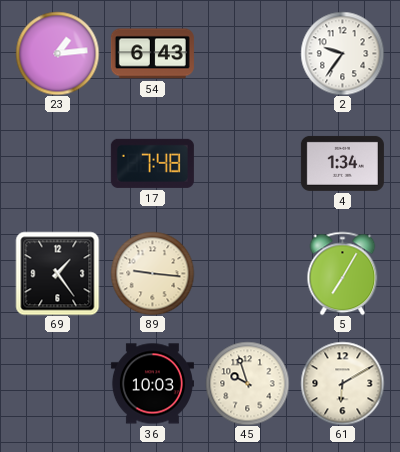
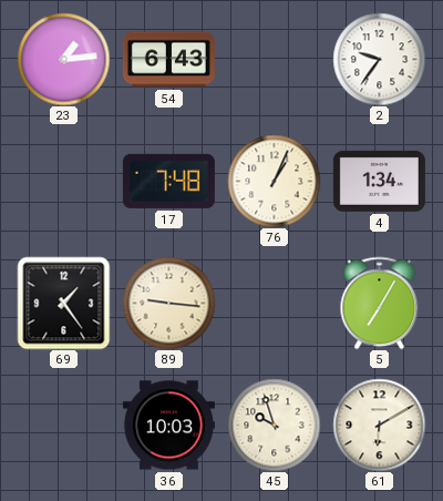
76: none -> 1:04 (274, 181)
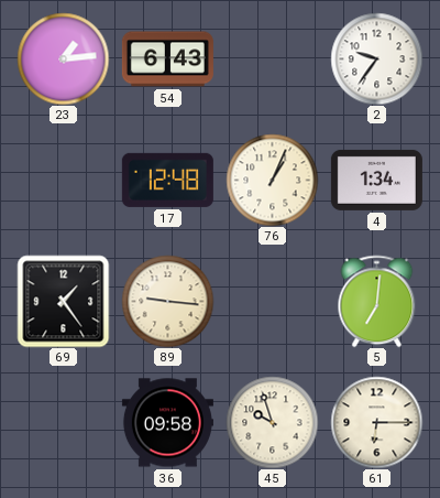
17: 7:48 -> 12:48 (167, 180)
5: 7:05 -> 7:01 (377, 301)
36: 10:03 -> 09:58 (167, 423)
61: 6:10 -> 6:15 (376, 422)
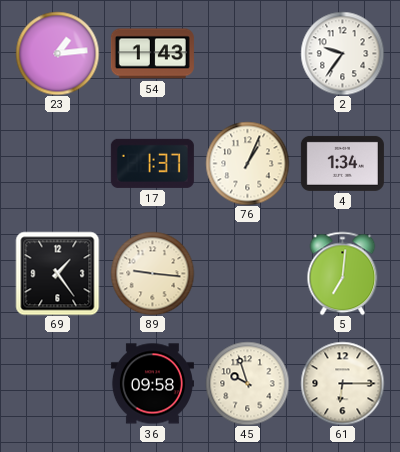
54: 6:43 -> 1:43 (152, 54)
17: 12:48 -> 1:37 (152, 163)
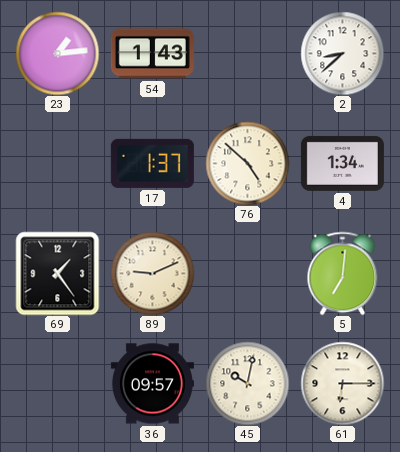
2: 9:36 -> 8:38 (342, 53)
76: 1:04 -> 4:52 (247, 163)
89: 9:16 -> 9:11 (152, 273)
36: 09:58 -> 09:57 (152, 384)
45: 9:57 -> 10:02 (247, 383)
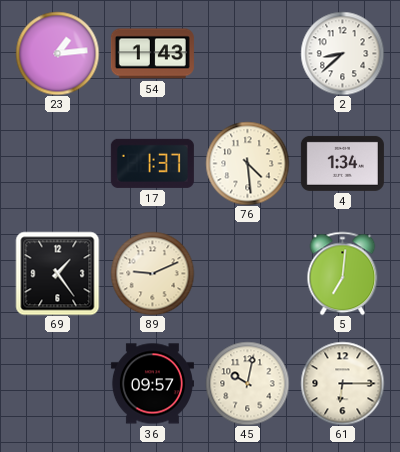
76: 4:52 -> 4:29 (247, 163)
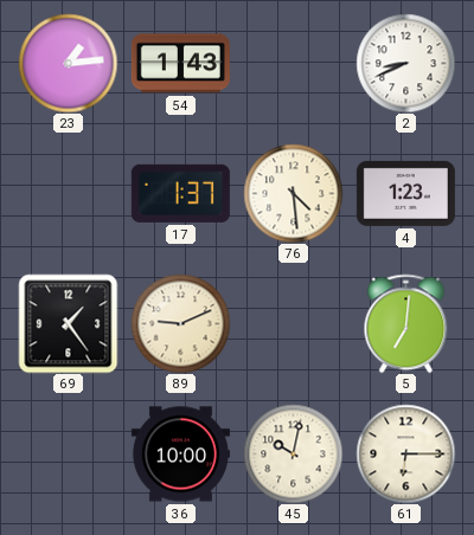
2: 8:38 -> 8:41 (405, 63)
4: 1:34 -> 1:23 (405, 193)
36: 09:57 -> 10:00 (180, 455)
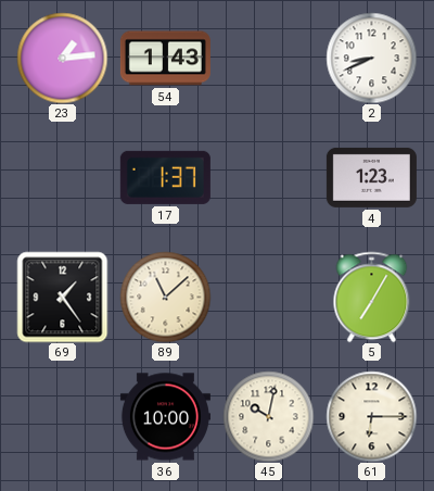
76: 4:29 -> none (293, 193)
89: 9:11 -> 11:08 (165, 297)
5: 7:01 -> 7:05 (372, 297)
